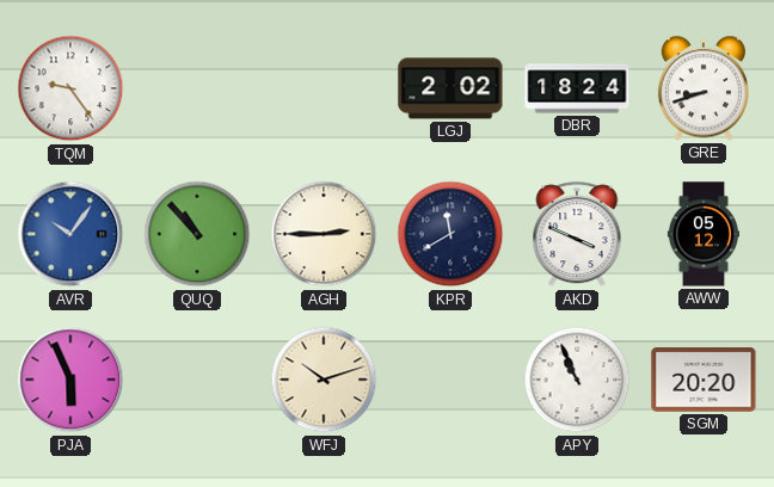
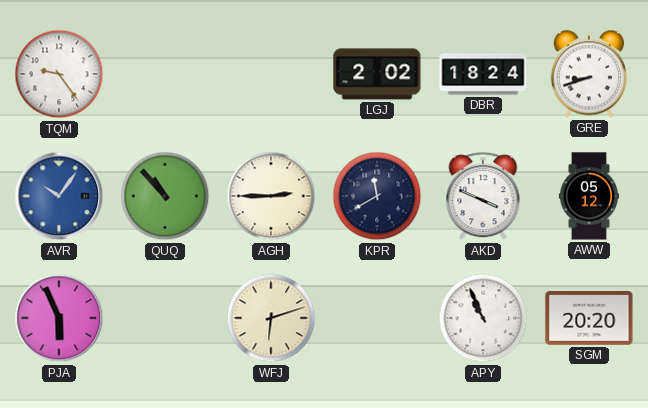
WFJ: 10:12 -> 6:12 (271, 318)
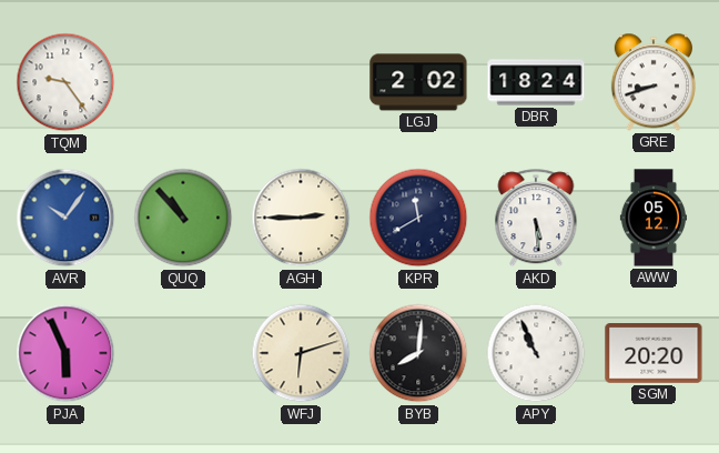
AKD: 3:49 -> 5:29 (536, 219)
BYB: none -> 8:01 (418, 353)
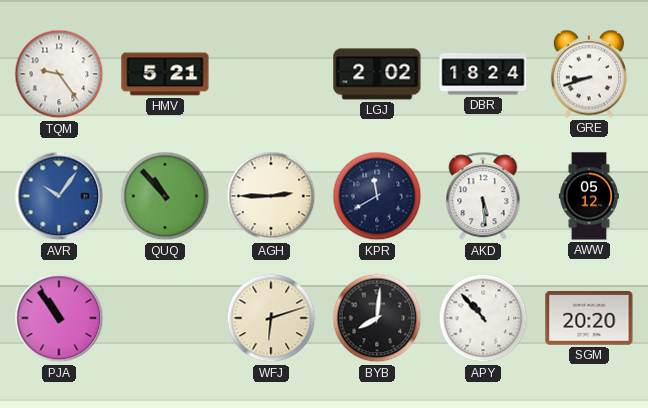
HMV: none -> 5:21 (165, 74)
PJA: 5:56 -> 10:54 (59, 318)
APY: 10:56 -> 10:53 (483, 318)
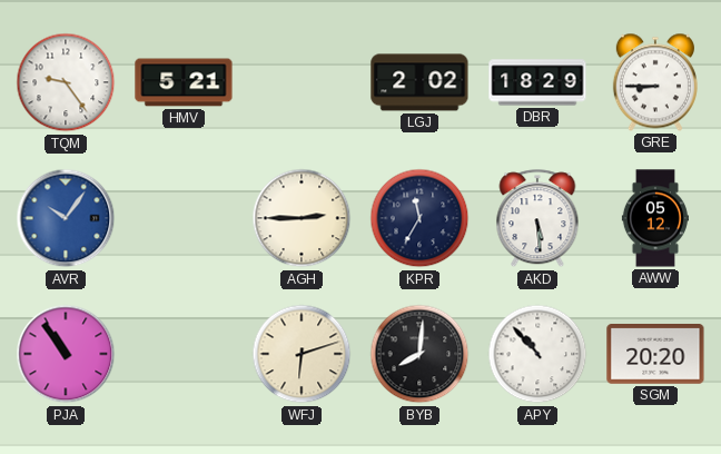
DBR: 18:24 -> 18:29 (537, 82)
GRE: 8:42 -> 8:45 (655, 82)
QUQ: 10:53 -> none (165, 196)
KPR: 11:40 -> 11:35 (419, 218)
